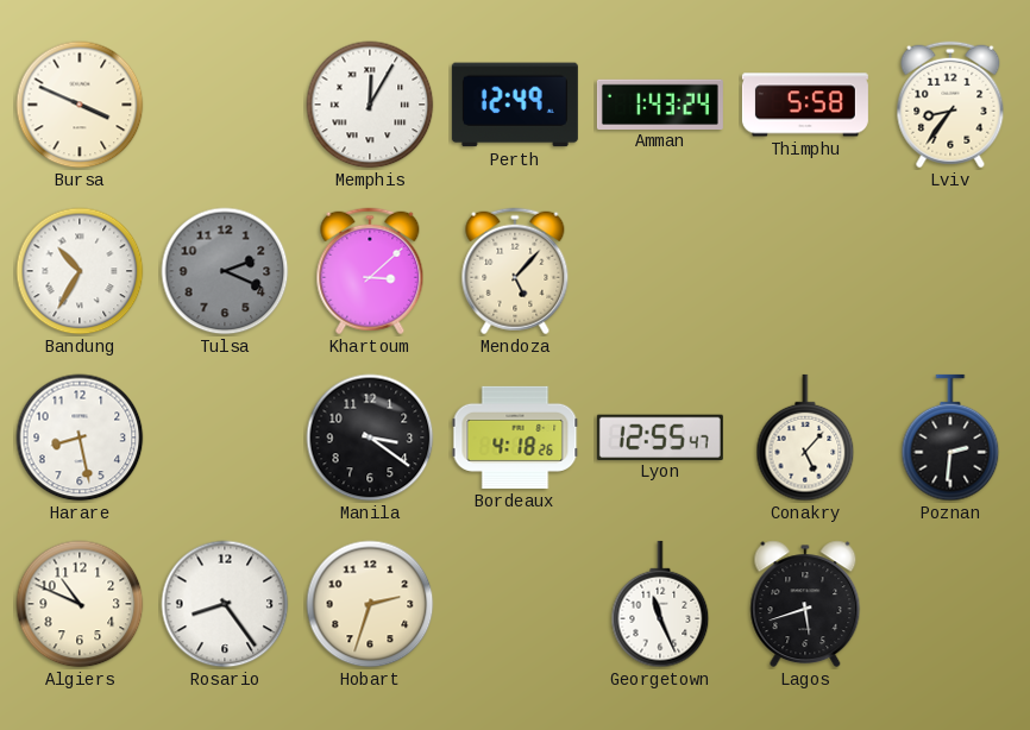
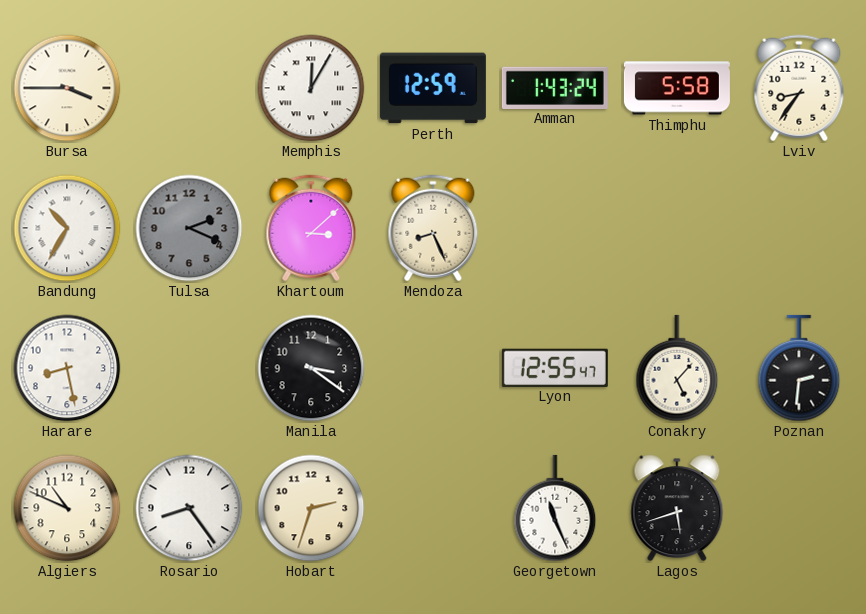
Bursa: 3:49 -> 3:45 (67, 88)
Perth: 12:49 -> 12:59 (433, 88)
Mendoza: 5:07 -> 8:26 (433, 228)
Bordeaux: 4:18 -> none (515, 438)
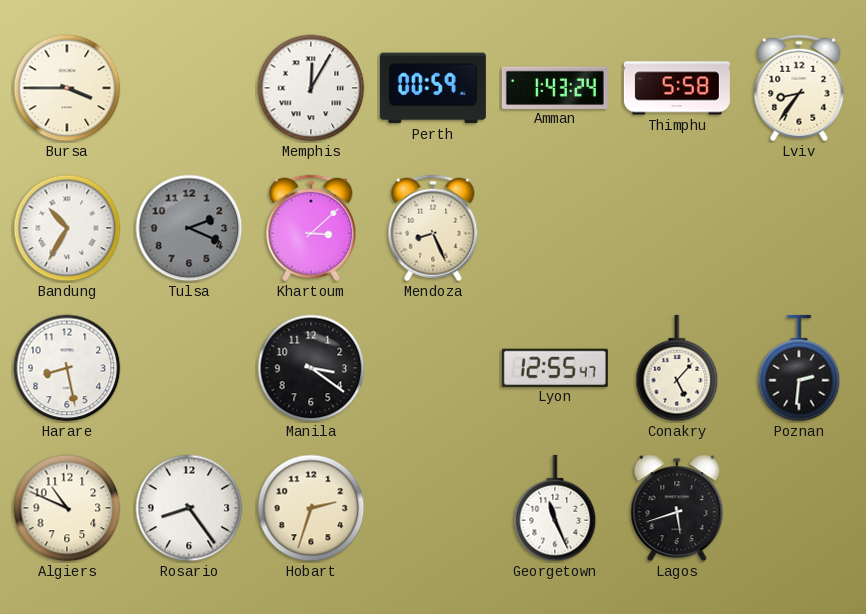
Perth: 12:59 -> 00:59 (433, 88)
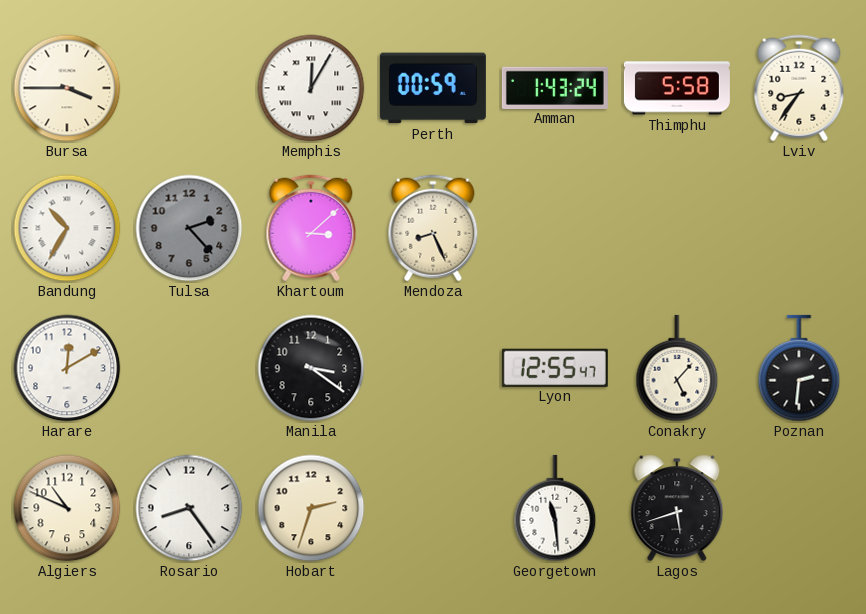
Tulsa: 2:19 -> 2:23 (189, 228)
Harare: 8:28 -> 12:10 (67, 368)
Georgetown: 11:26 -> 11:29 (555, 508)
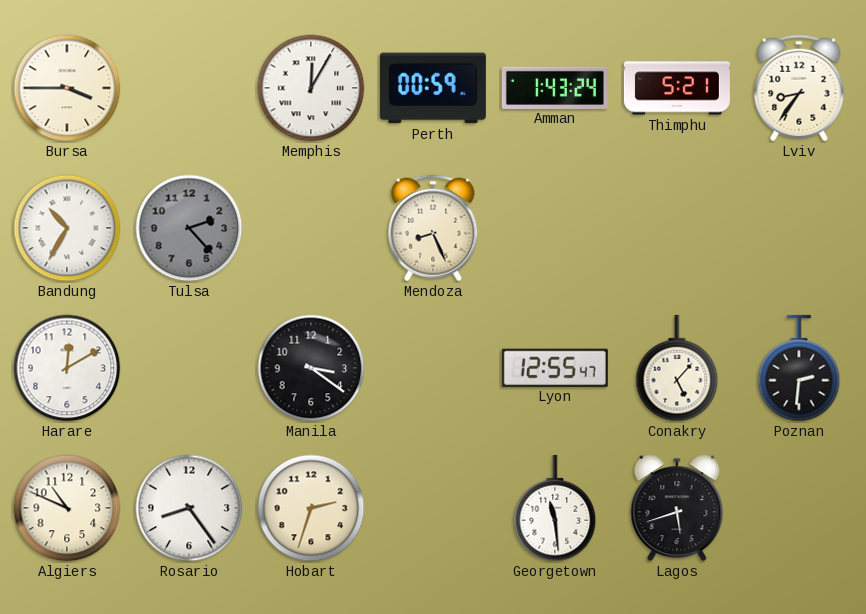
Thimphu: 5:58 -> 5:21 (677, 88)
Khartoum: 3:08 -> none (311, 228)
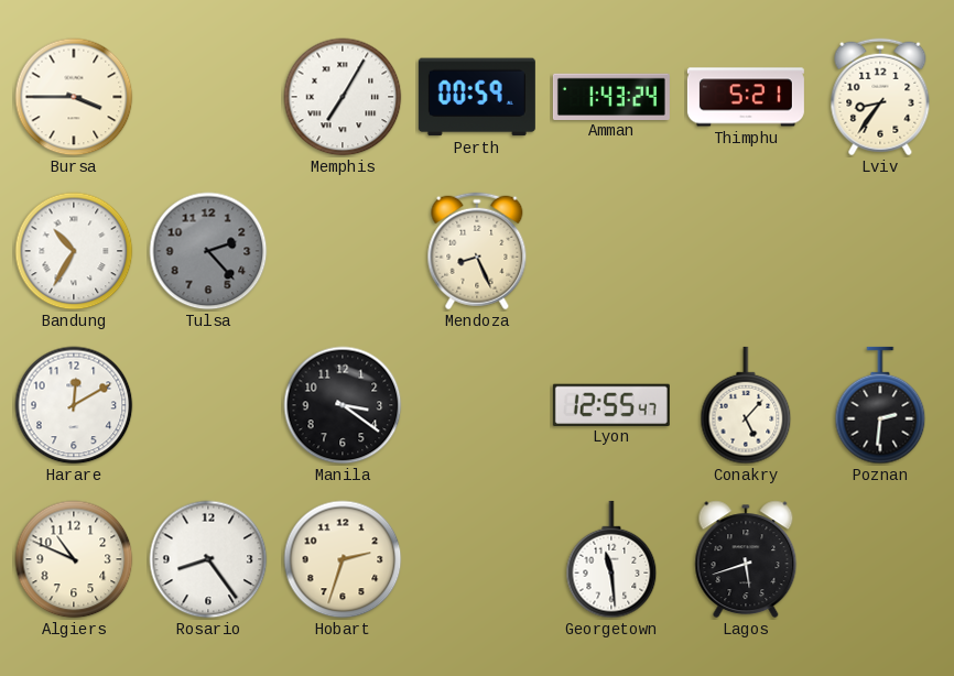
Memphis: 12:05 -> 7:05 (343, 97)
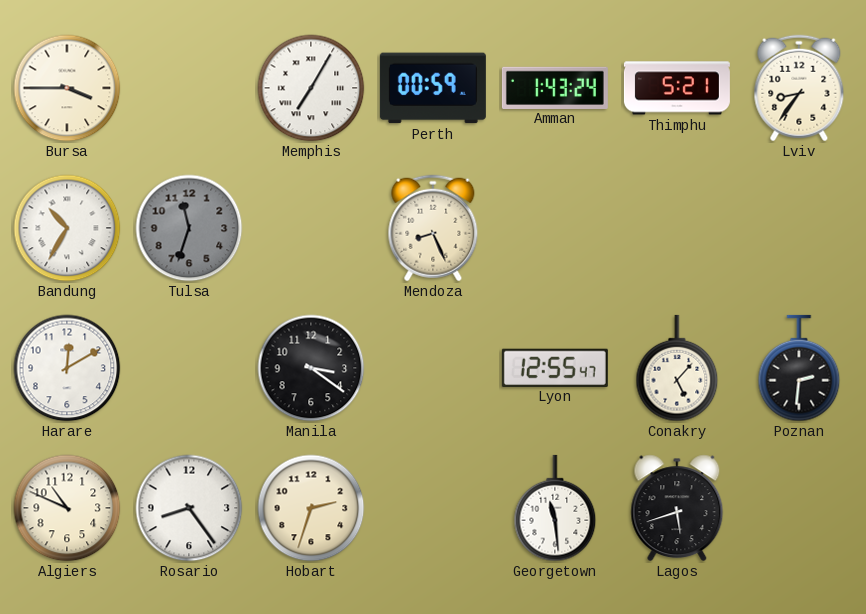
Tulsa: 2:23 -> 11:33 (189, 228)
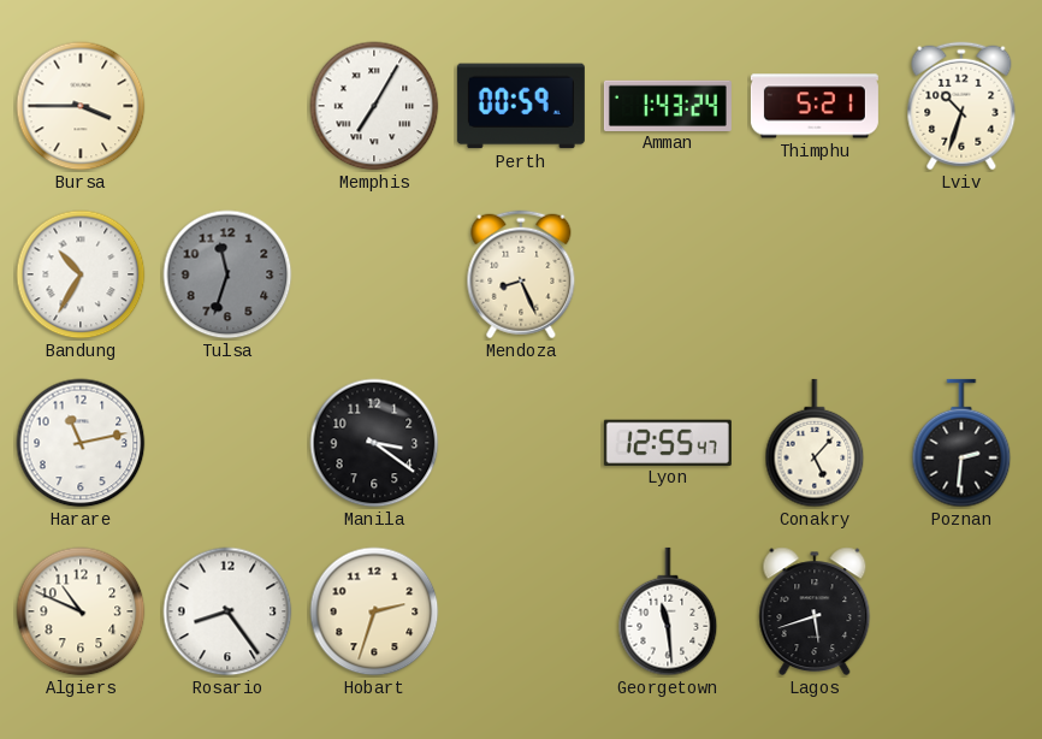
Lviv: 8:36 -> 10:33 (961, 106)
Harare: 12:10 -> 11:13 (81, 443)
